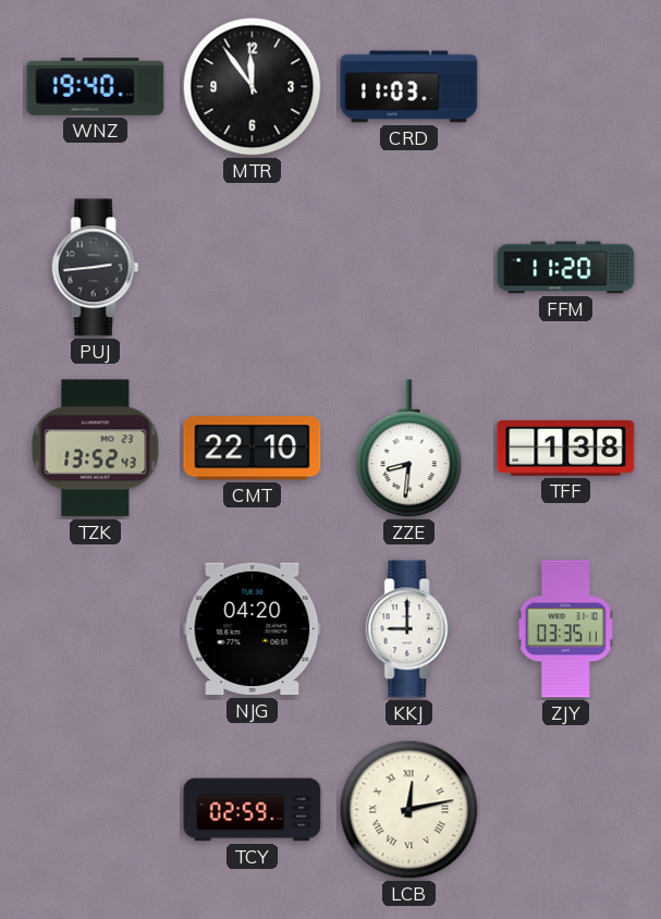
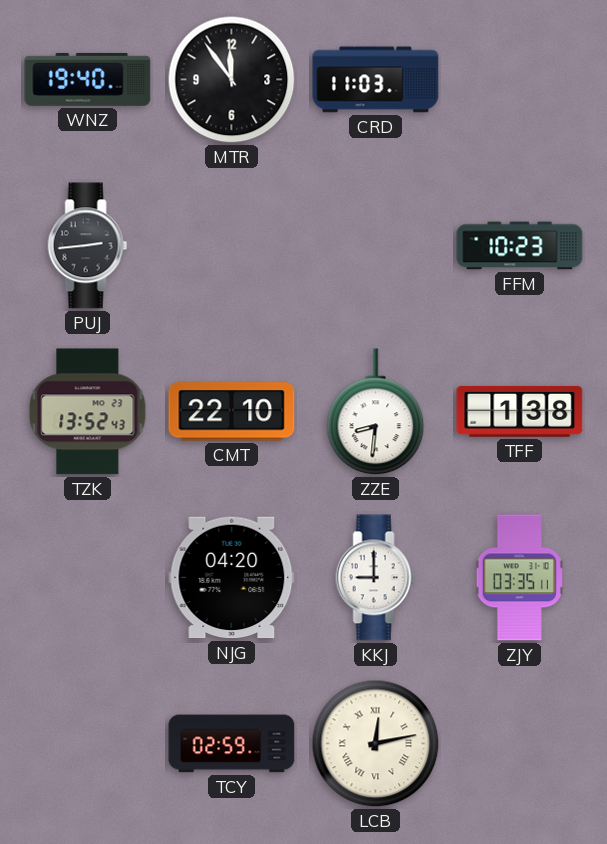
FFM: 11:20 -> 10:23 (520, 246)
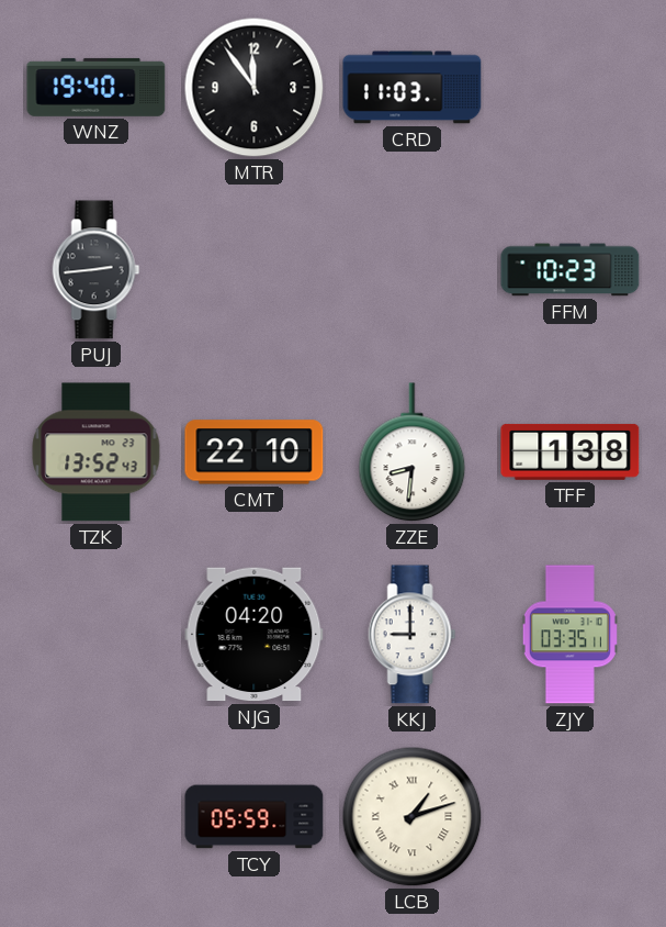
TCY: 02:59 -> 05:59 (255, 817)
LCB: 12:13 -> 1:12 (413, 817)
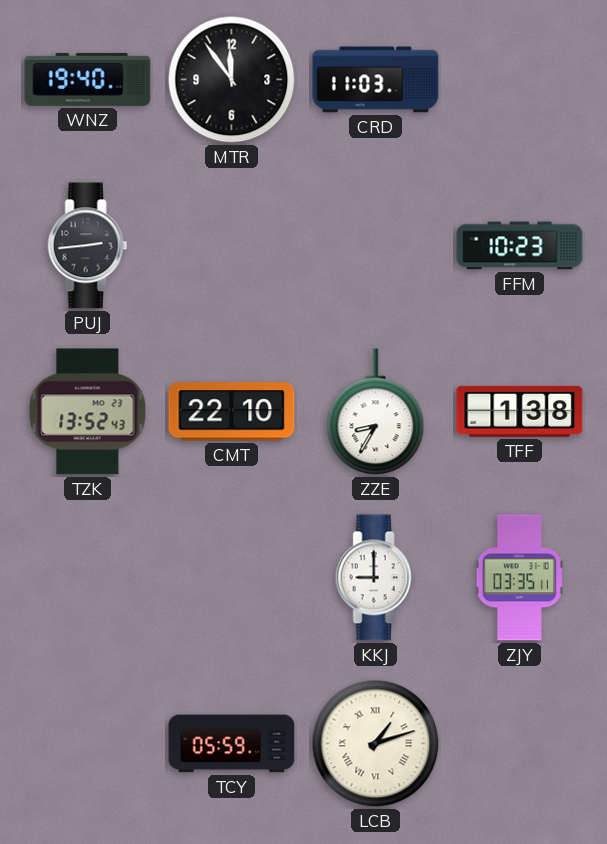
ZZE: 8:31 -> 8:35 (376, 412)
NJG: 04:20 -> none (255, 635)
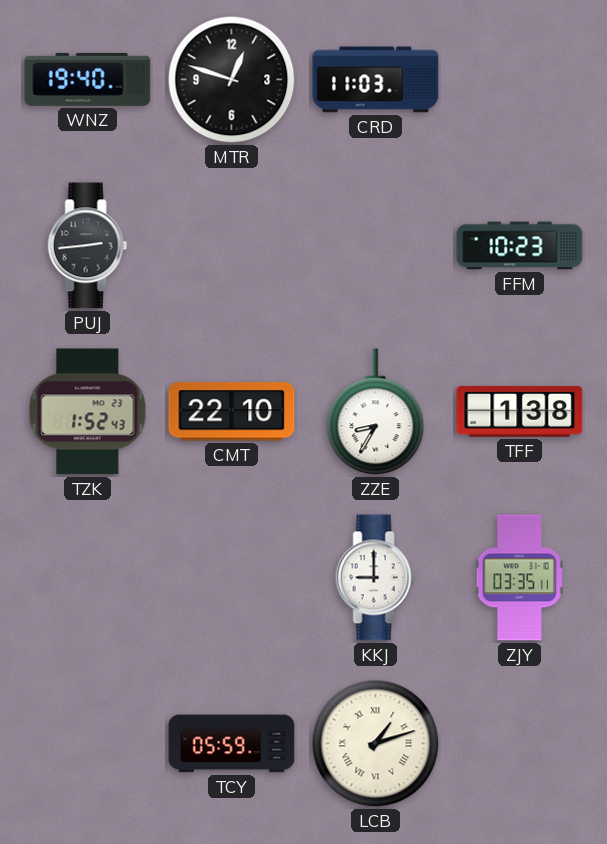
MTR: 11:54 -> 12:48 (232, 80)
TZK: 13:52 -> 1:52 (88, 412)
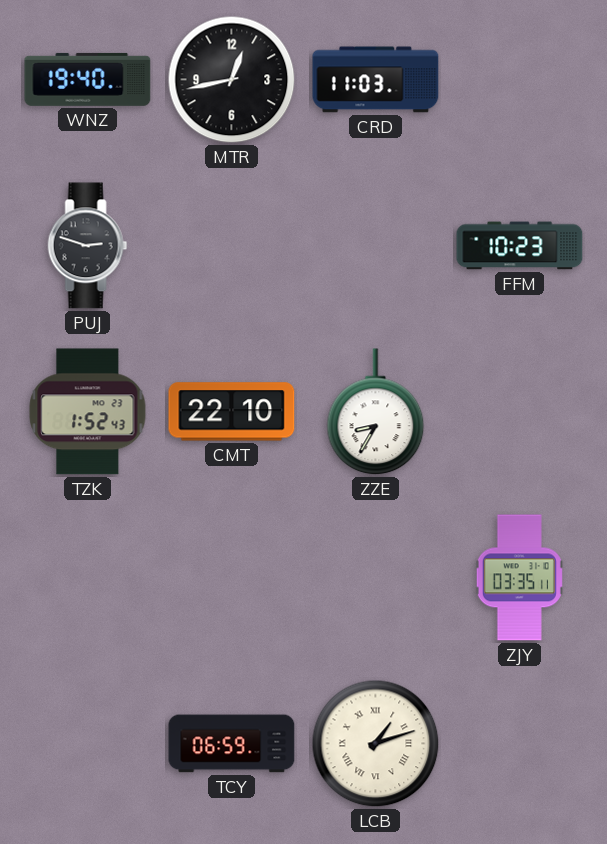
MTR: 12:48 -> 12:43 (232, 80)
PUJ: 2:44 -> 2:48 (88, 246)
TFF: 1:38 -> none (520, 411)
KKJ: 9:00 -> none (376, 578)
TCY: 05:59 -> 06:59 (232, 744)
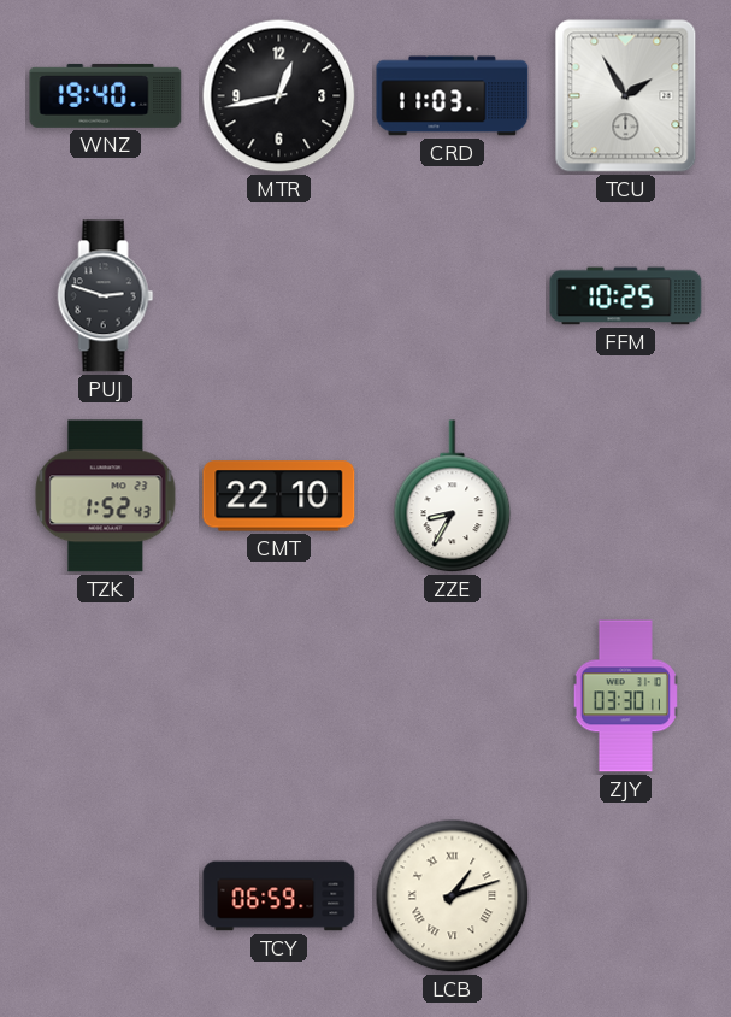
TCU: none -> 1:55 (626, 96)
FFM: 10:23 -> 10:25 (626, 296)
ZJY: 03:35 -> 03:30 (625, 696)
